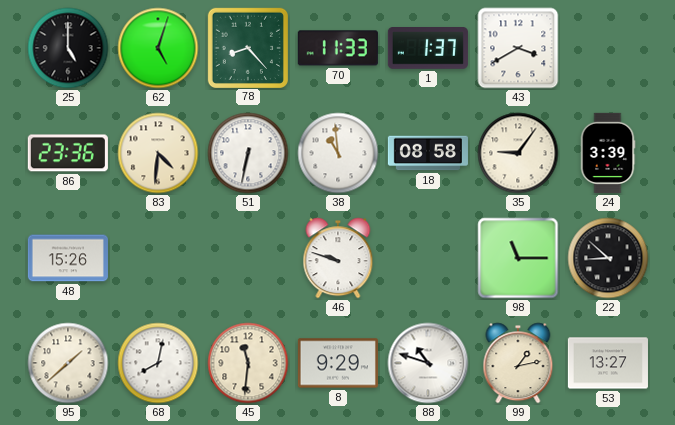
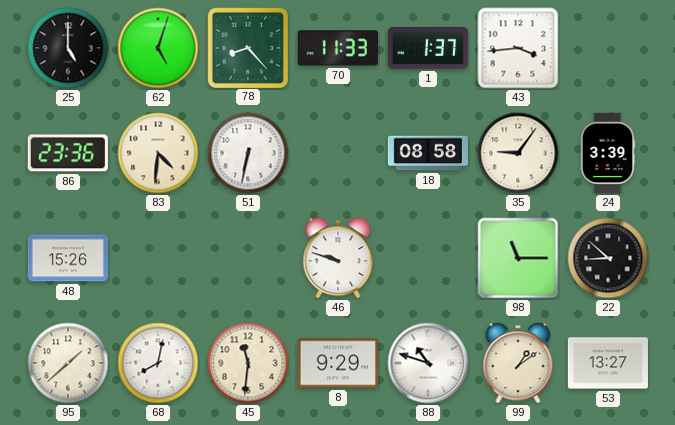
43: 3:40 -> 3:44 (518, 48)
38: 10:59 -> none (338, 153)
99: 1:13 -> 1:09 (518, 363)
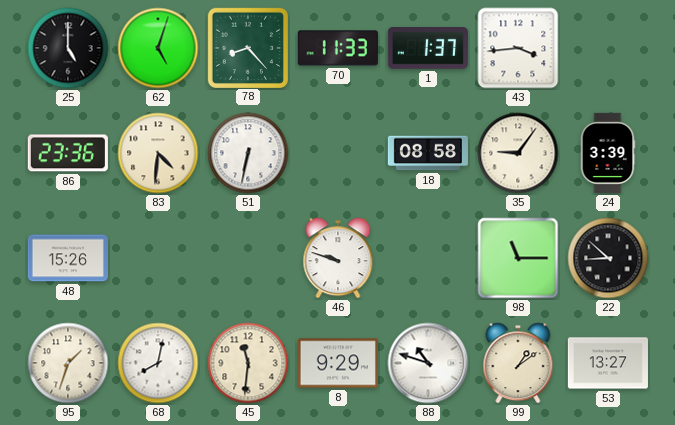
95: 1:38 -> 1:33 (68, 363)
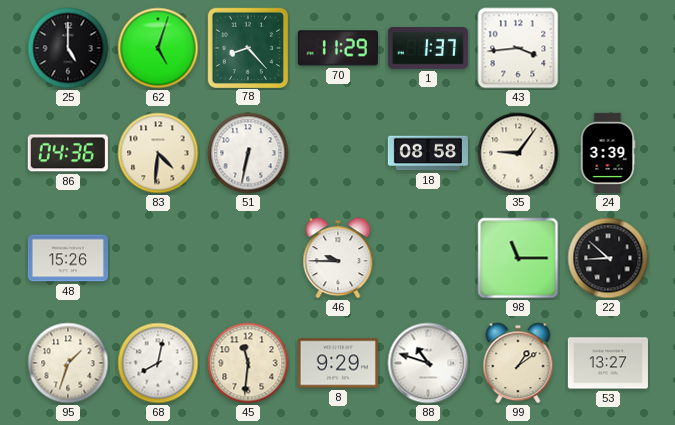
70: 11:33 -> 11:29 (338, 48)
86: 23:36 -> 04:36 (68, 153)
46: 9:48 -> 9:45 (338, 258)
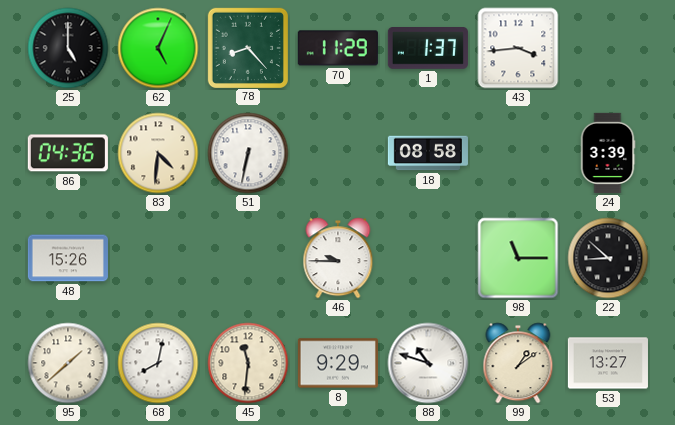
62: 5:03 -> 5:04 (158, 48)
35: 9:06 -> none (518, 153)
95: 1:33 -> 1:38 (68, 363)
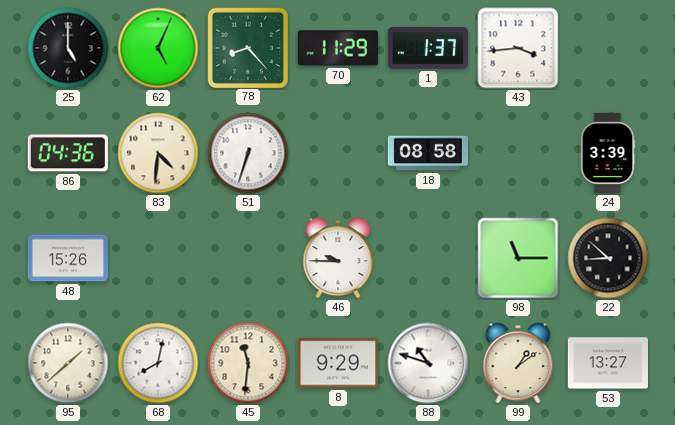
51: 6:32 -> 6:33 (248, 153)
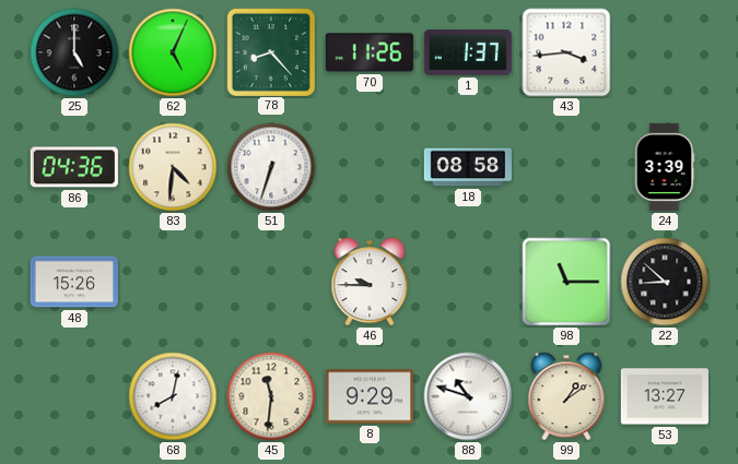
70: 11:29 -> 11:26 (370, 52)
95: 1:38 -> none (68, 363)
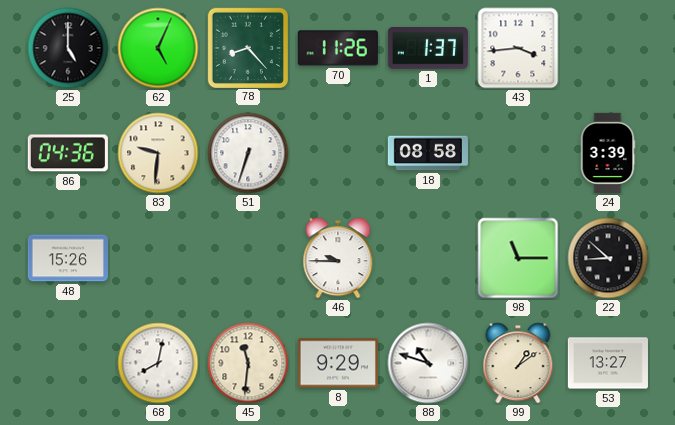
83: 4:31 -> 9:31 (158, 153)
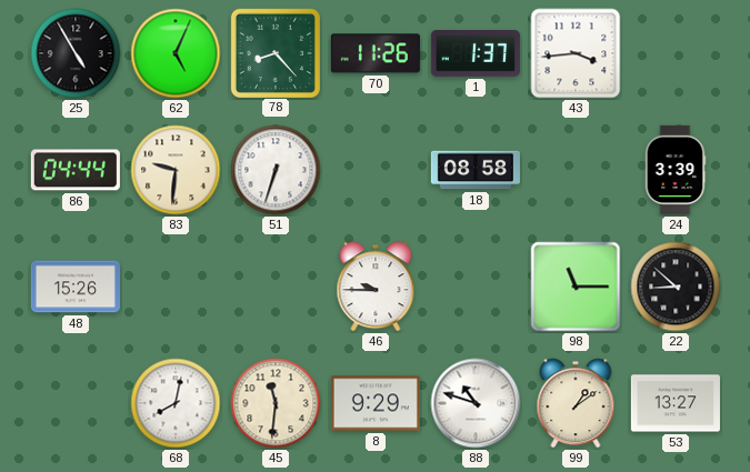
25: 5:00 -> 4:55 (76, 53)
86: 04:36 -> 04:44 (76, 170)
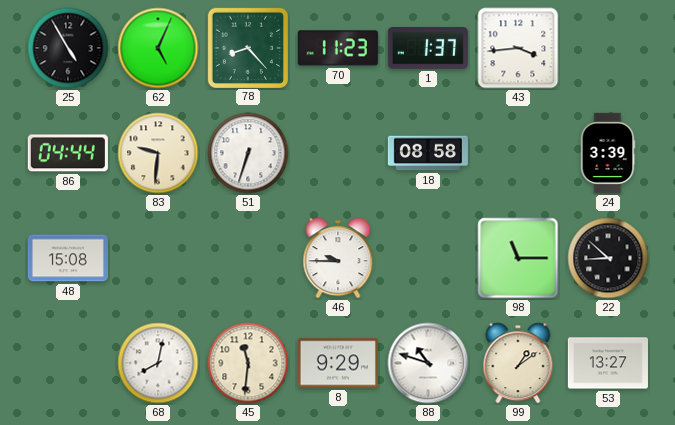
70: 11:26 -> 11:23 (338, 48)
48: 15:26 -> 15:08 (68, 258)
